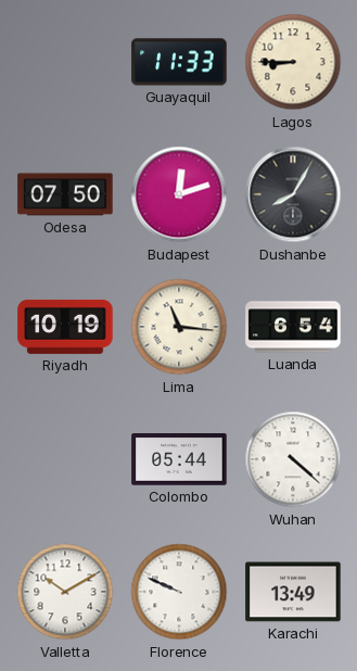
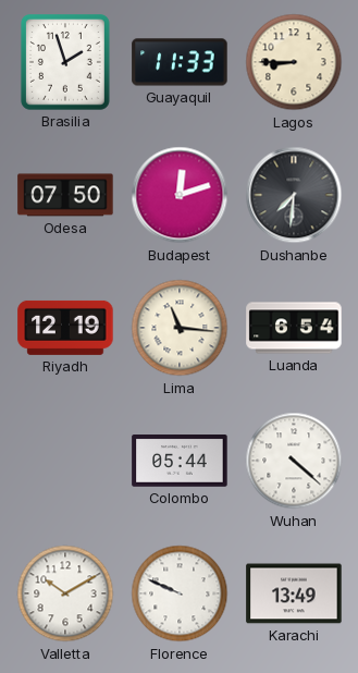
Brasilia: none -> 1:57 (65, 63)
Dushanbe: 8:05 -> 7:31 (294, 195)
Riyadh: 10:19 -> 12:19 (65, 328)
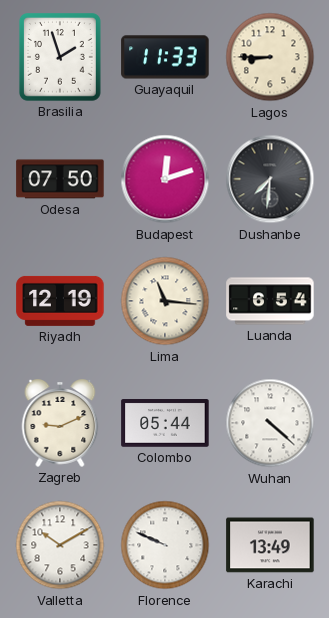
Zagreb: none -> 9:11 (60, 423)
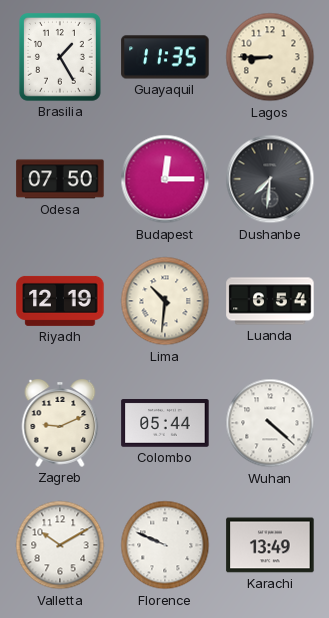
Brasilia: 1:57 -> 1:25 (60, 58)
Guayaquil: 11:33 -> 11:35 (165, 57)
Budapest: 12:12 -> 12:15 (165, 179)
Lima: 11:16 -> 10:31 (165, 301)
